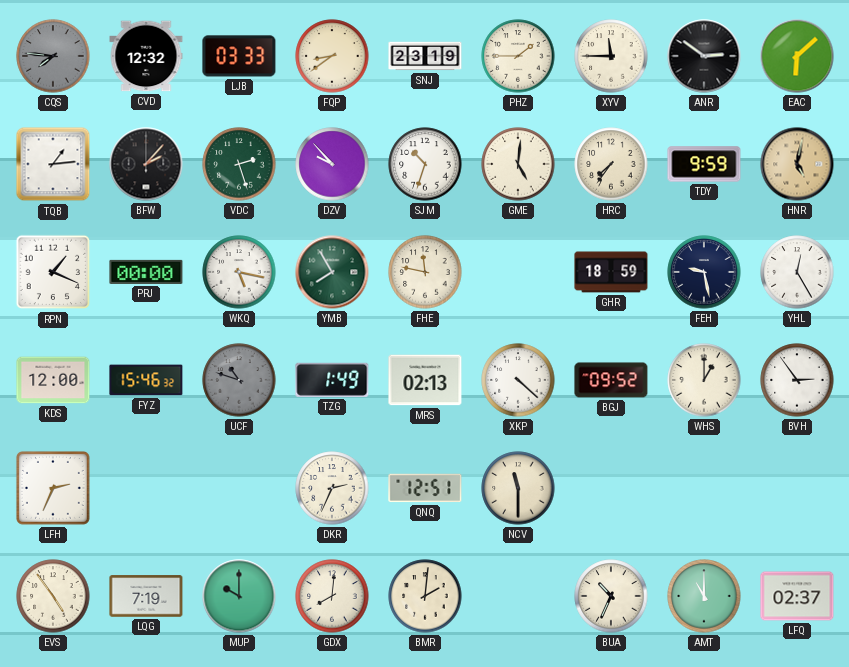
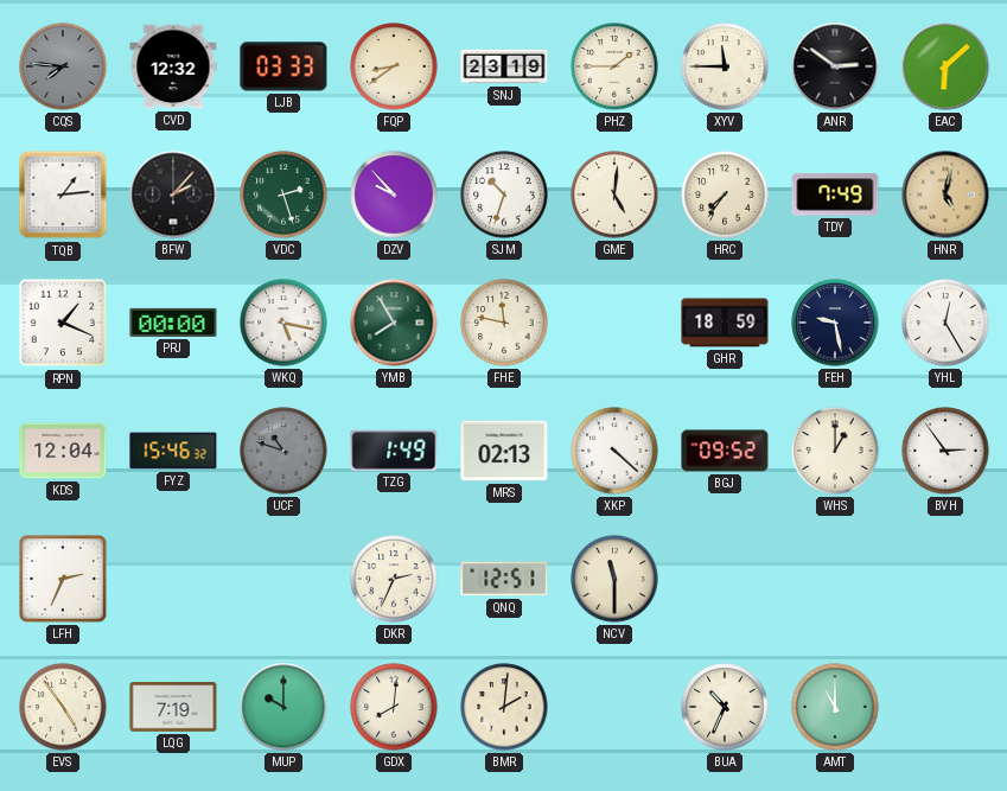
TDY: 9:59 -> 7:49 (835, 194)
KDS: 12:00 -> 12:04 (63, 451)
LFQ: 02:37 -> none (797, 596)
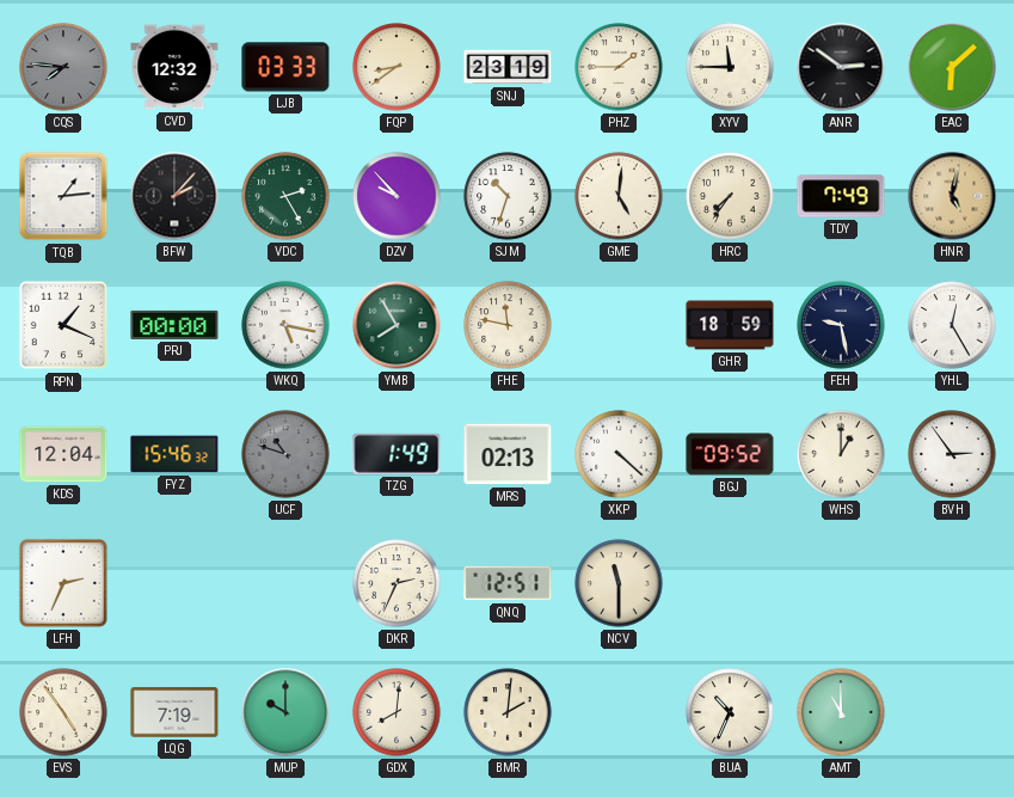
VDC: 2:27 -> 2:25 (285, 196)
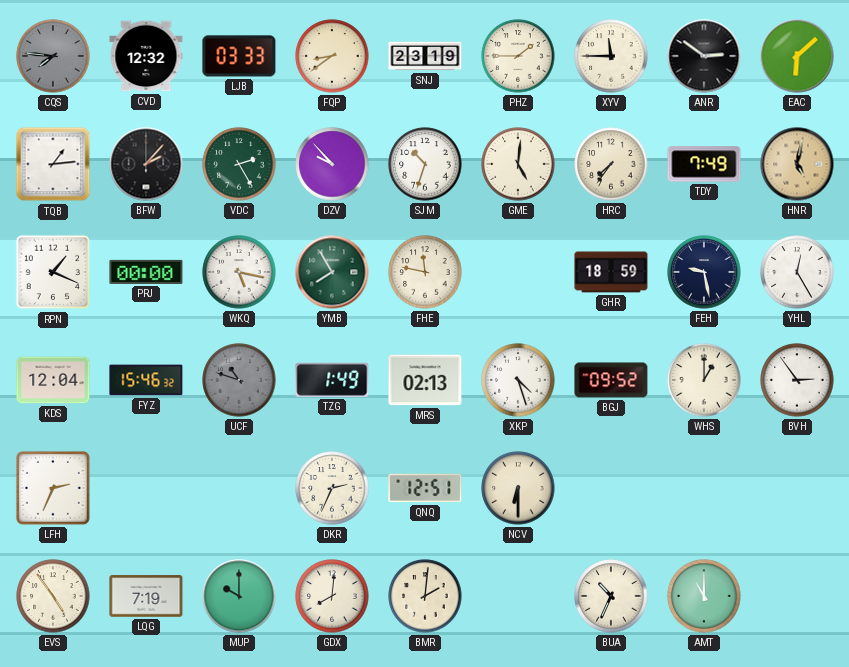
XKP: 4:22 -> 4:27 (518, 380)
NCV: 11:30 -> 6:30 (518, 488)
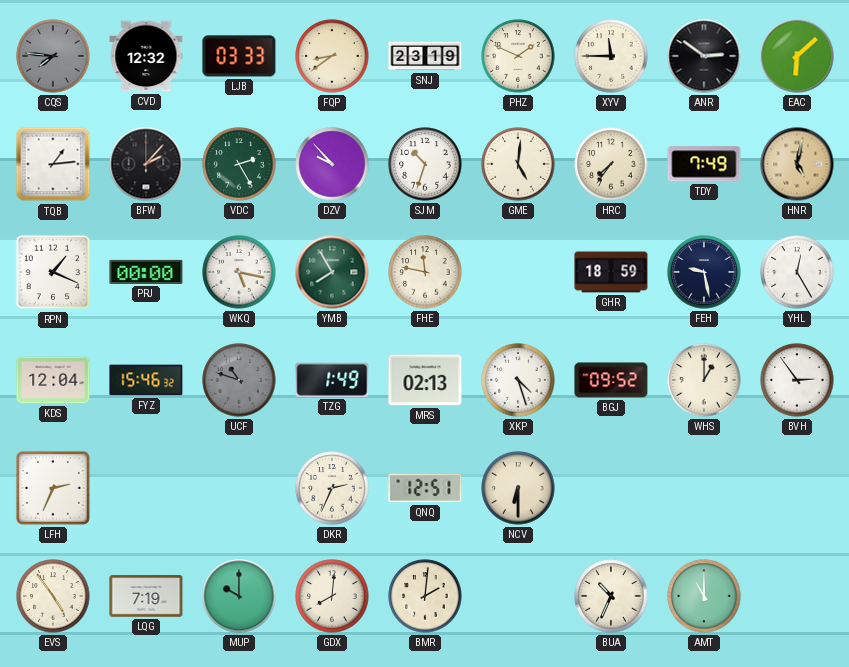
PHZ: 1:45 -> 1:49 (518, 56)
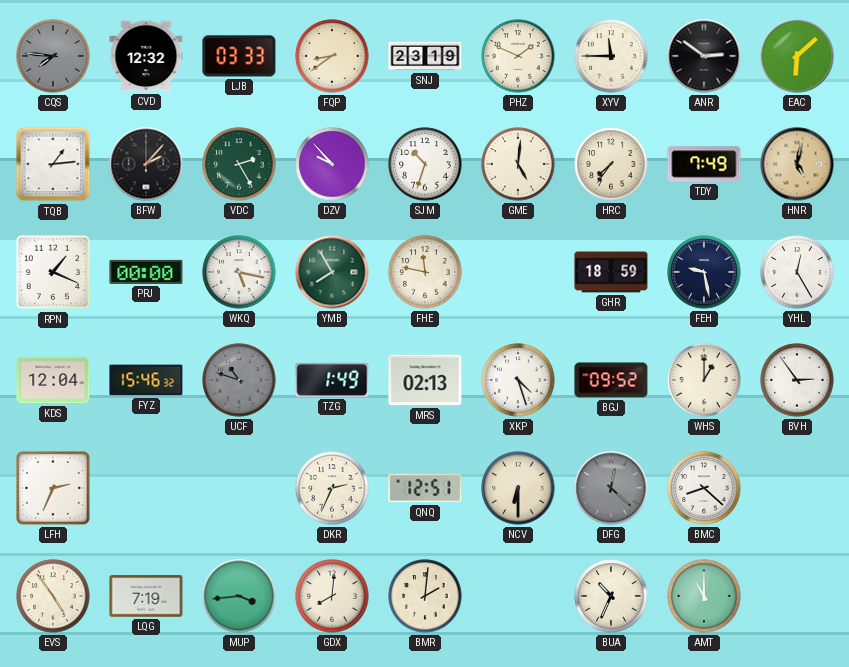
DFG: none -> 12:22 (611, 488)
BMC: none -> 8:22 (704, 488)
MUP: 10:00 -> 3:44 (239, 596)
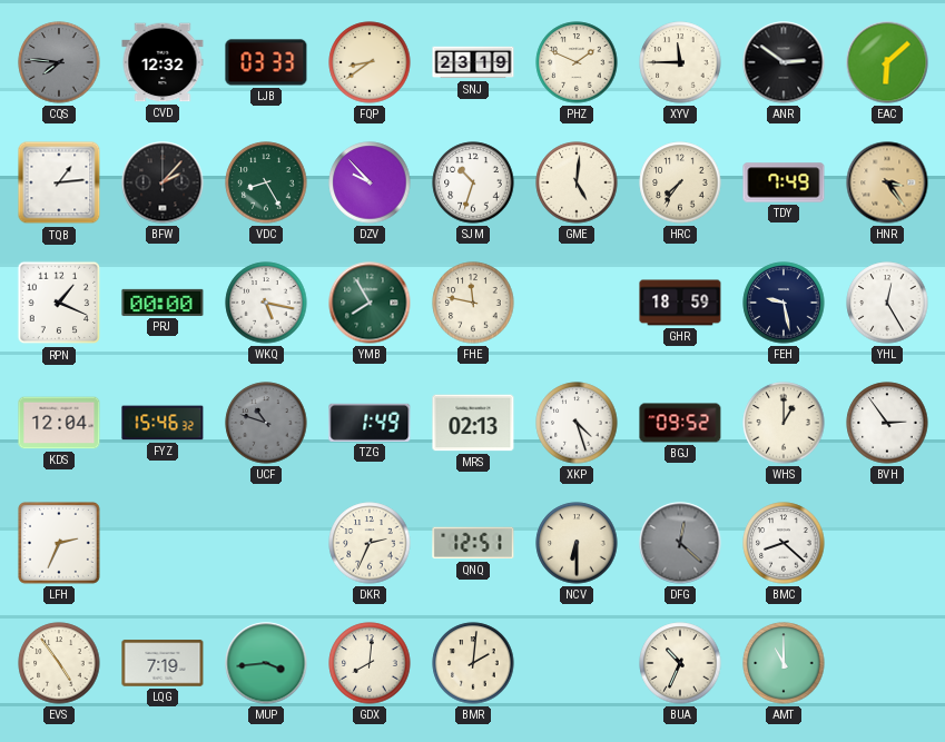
VDC: 2:25 -> 8:25 (266, 182)
HNR: 5:02 -> 3:24 (887, 182)
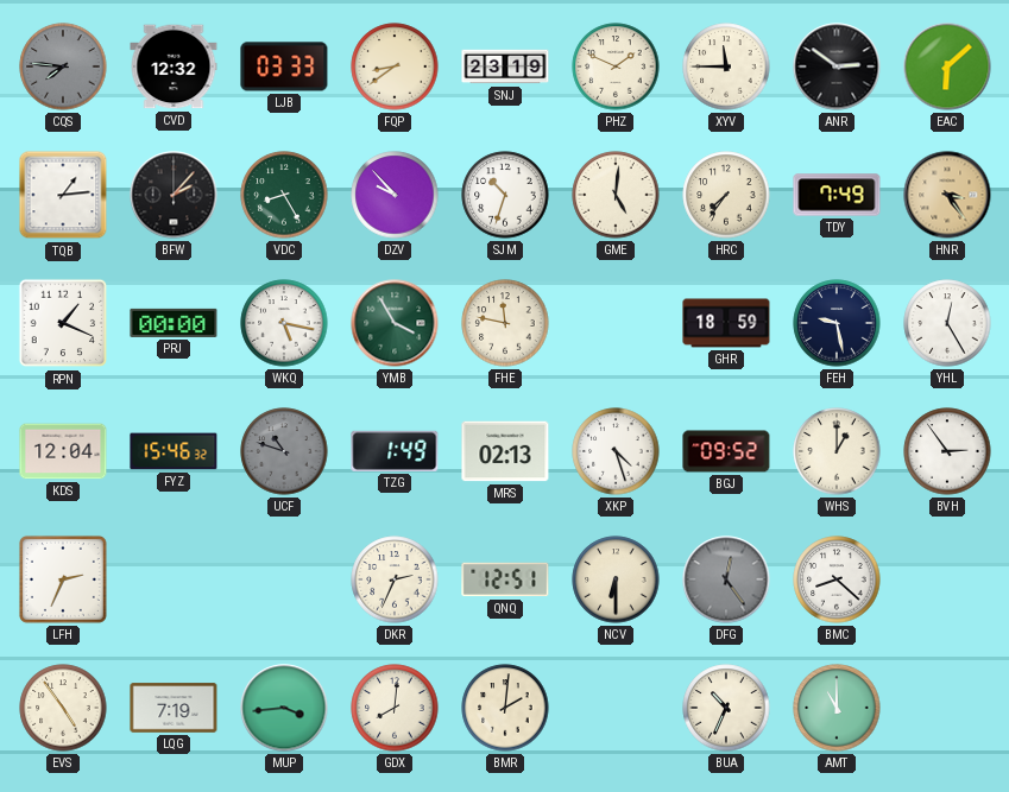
YMB: 7:55 -> 3:55 (395, 323)
DFG: 12:22 -> 12:24 (726, 579)
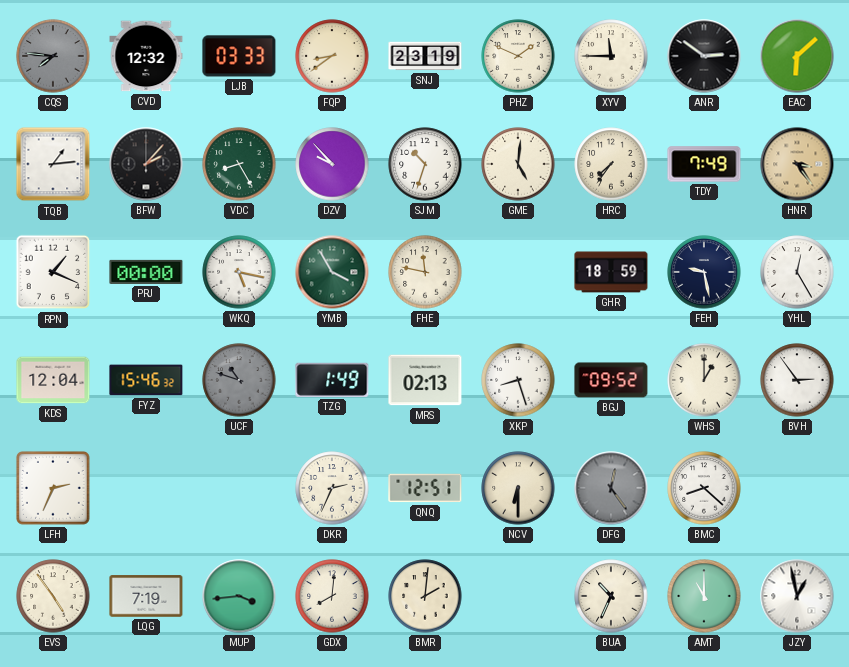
XKP: 4:27 -> 8:27 (518, 380)
JZY: none -> 12:58 (797, 596)
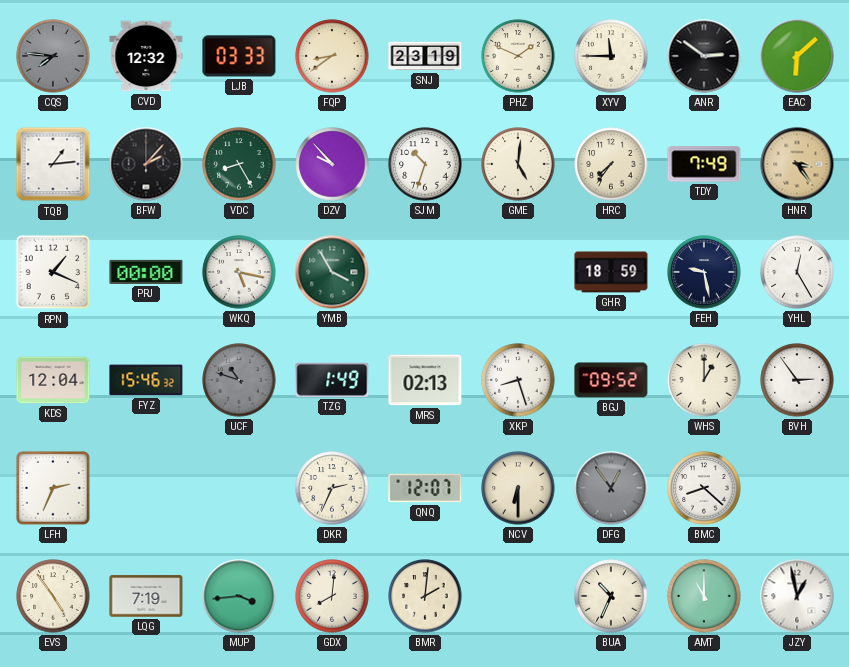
FHE: 11:47 -> none (425, 272)
QNQ: 12:51 -> 12:07 (425, 488)
DFG: 12:24 -> 12:54 (611, 488)
